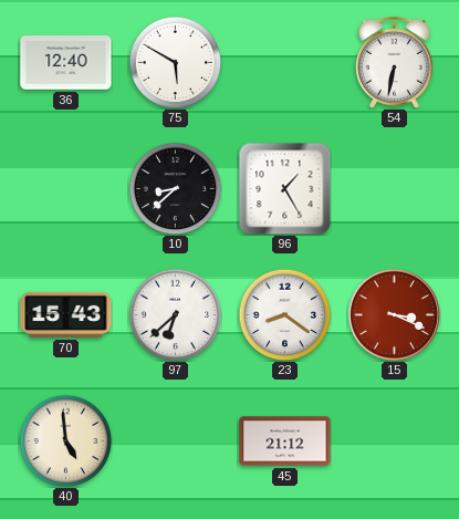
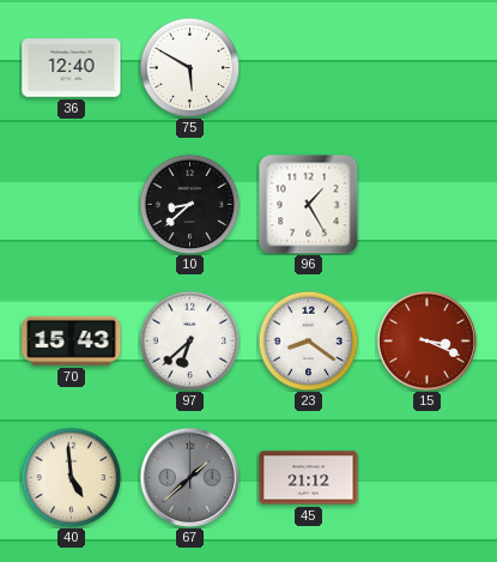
54: 6:32 -> none (395, 62)
67: none -> 1:38 (189, 477)
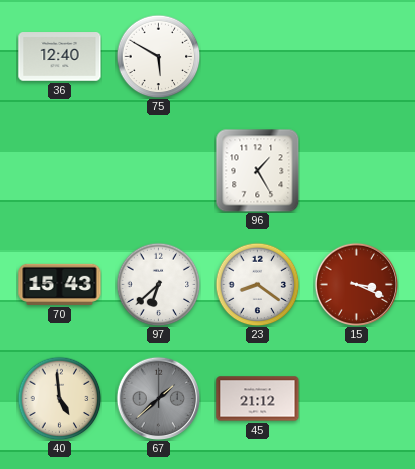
10: 8:38 -> none (189, 204)
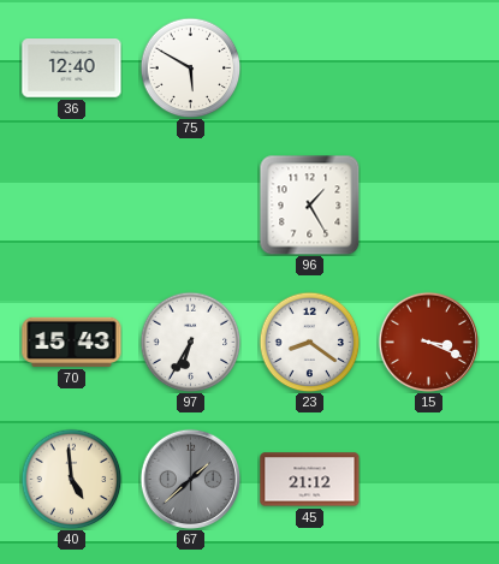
97: 6:38 -> 6:35 (190, 342)
